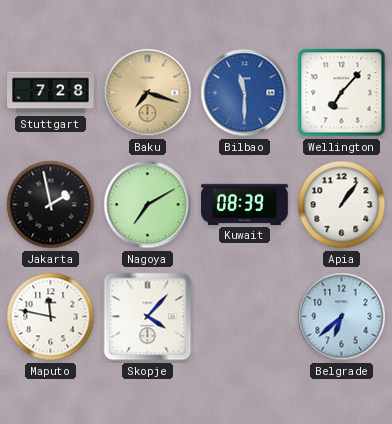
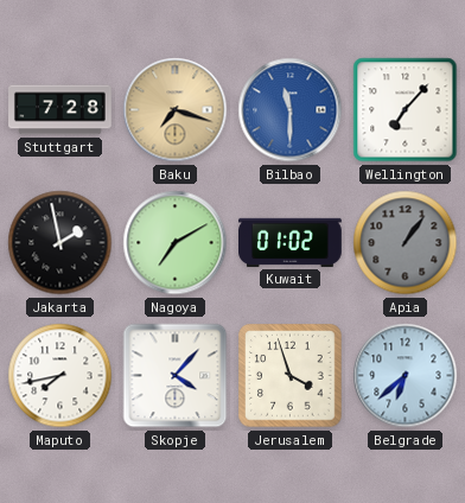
Kuwait: 08:39 -> 01:02 (291, 242)
Apia dial: white -> grey (406, 243)
Maputo: 11:47 -> 7:43 (60, 376)
Jerusalem: none -> 3:57 (291, 376)
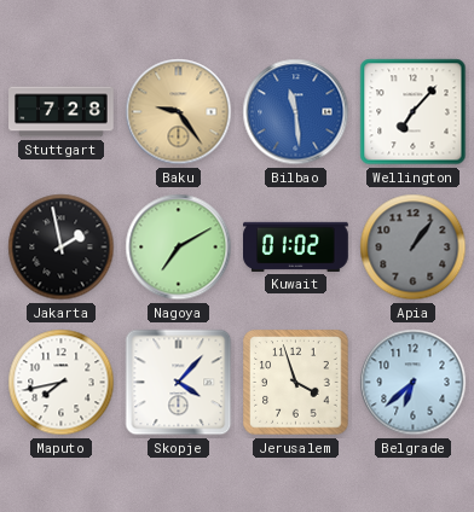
Baku: 7:18 -> 9:24 (179, 112)
Bilbao: 11:30 -> 11:29 (296, 112)
